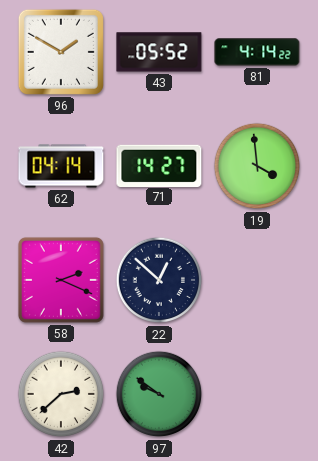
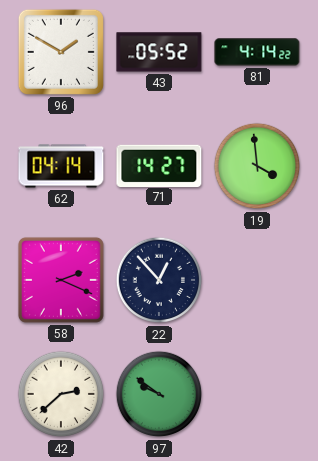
22: 12:52 -> 12:53 (159, 280)
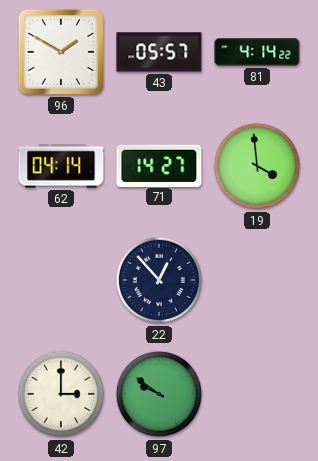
43: 05:52 -> 05:57 (159, 52)
58: 2:19 -> none (61, 280)
42: 2:38 -> 3:00 (61, 394)
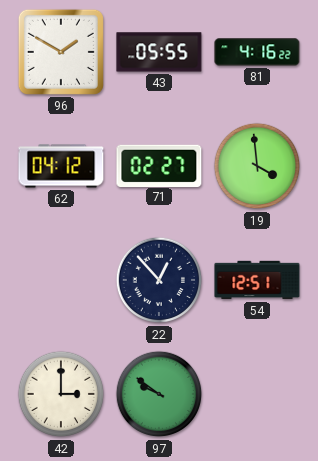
43: 05:57 -> 05:55 (159, 52)
81: 4:14 -> 4:16 (257, 52)
62: 04:14 -> 04:12 (61, 166)
71: 14:27 -> 02:27 (159, 165)
54: none -> 12:51 (257, 280)
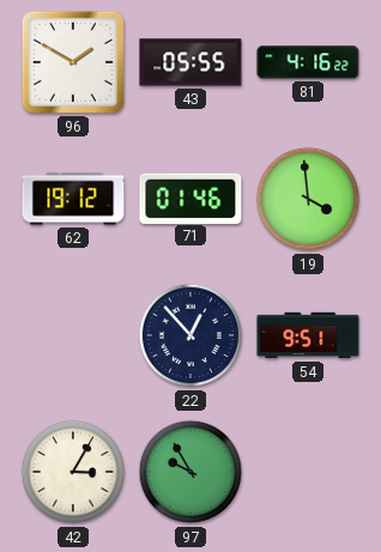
62: 04:12 -> 19:12 (73, 199)
71: 02:27 -> 01:46 (190, 198)
54: 12:51 -> 9:51 (308, 335)
42: 3:00 -> 3:05 (73, 472)
97: 9:51 -> 9:55 (190, 472)
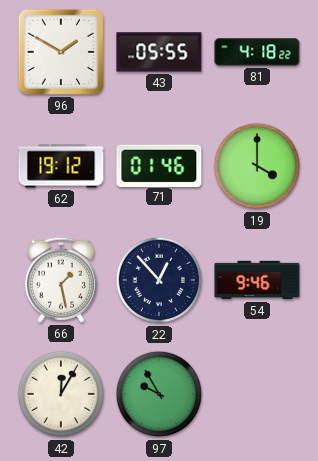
81: 4:16 -> 4:18 (257, 52)
19: 3:59 -> 4:00 (257, 166)
66: none -> 1:28 (61, 280)
54: 9:51 -> 9:46 (257, 280)
42: 3:05 -> 12:05 (61, 394)
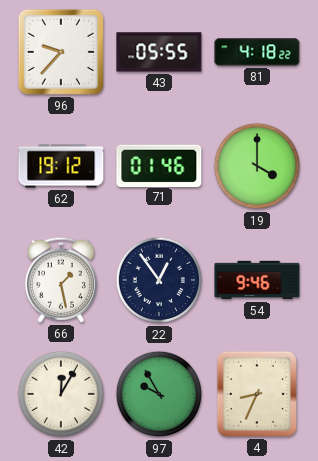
96: 1:50 -> 9:37 (61, 52)
22: 12:53 -> 12:54 (159, 280)
4: none -> 8:34 (257, 394)
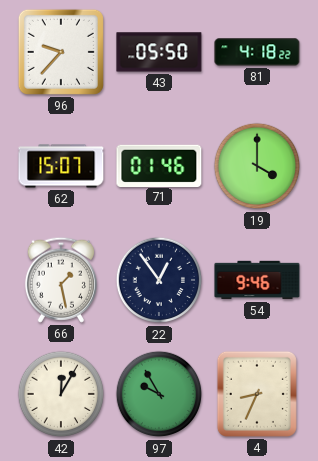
43: 05:55 -> 05:50 (159, 52)
62: 19:12 -> 15:07 (61, 166)
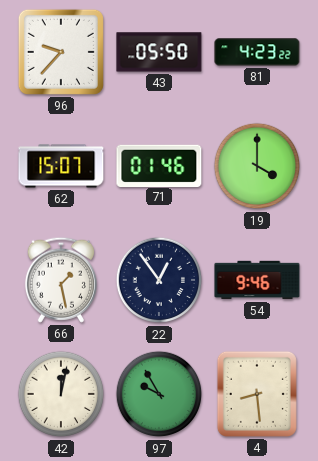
81: 4:18 -> 4:23 (257, 52)
42: 12:05 -> 12:02 (61, 394)
4: 8:34 -> 8:29 (257, 394)
